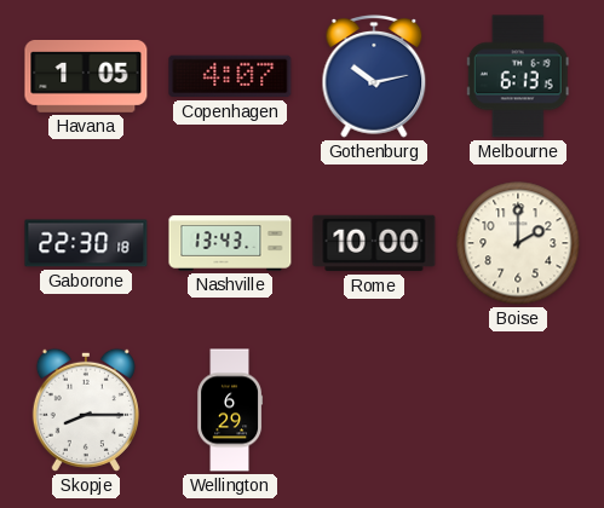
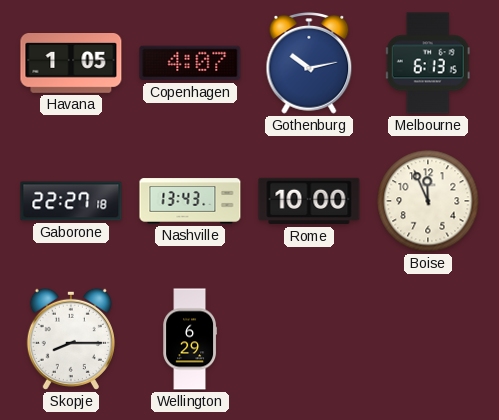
Gaborone: 22:30 -> 22:27 (71, 201)
Boise: 2:00 -> 11:56 (428, 201)
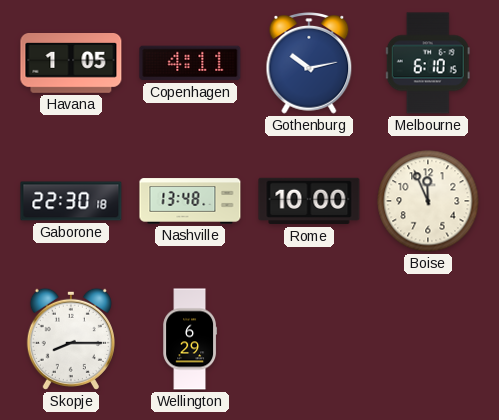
Copenhagen: 4:07 -> 4:11 (190, 63)
Melbourne: 6:13 -> 6:10 (428, 63)
Gaborone: 22:27 -> 22:30 (71, 201)
Nashville: 13:43 -> 13:48 (190, 201)
